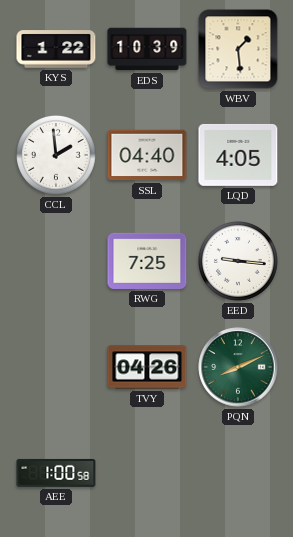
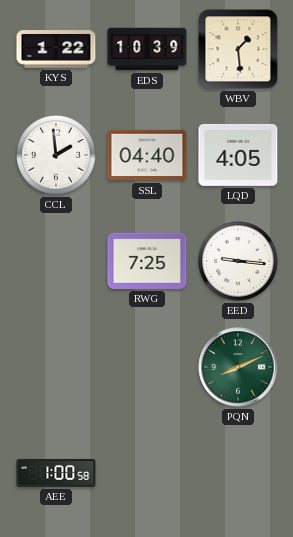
TVY: 04:26 -> none (147, 367)
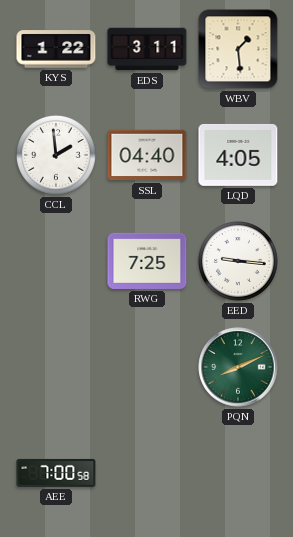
EDS: 10:39 -> 3:11 (147, 49)
AEE: 1:00 -> 7:00 (56, 473)
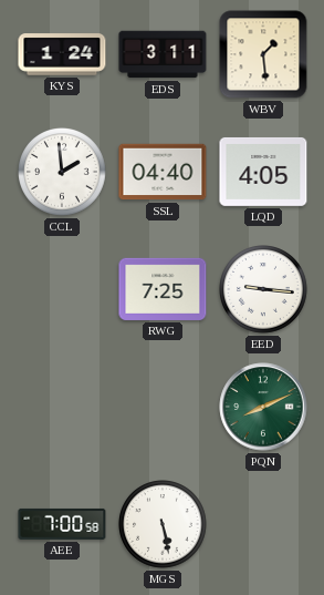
KYS: 1:22 -> 1:24 (62, 54)
MGS: none -> 5:28 (164, 525)
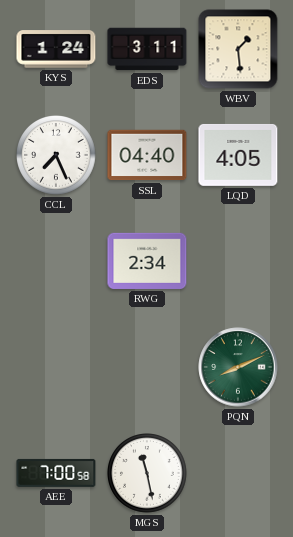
CCL: 1:59 -> 7:26 (57, 156)
RWG: 7:25 -> 2:34 (147, 261)
EED: 9:16 -> none (264, 290)
MGS: 5:28 -> 11:28 (148, 474)
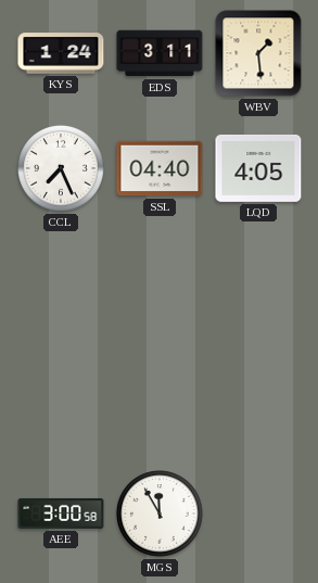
RWG: 2:34 -> none (147, 261)
PQN: 8:11 -> none (238, 367)
AEE: 7:00 -> 3:00 (61, 514)
MGS: 11:28 -> 11:55 (161, 515)
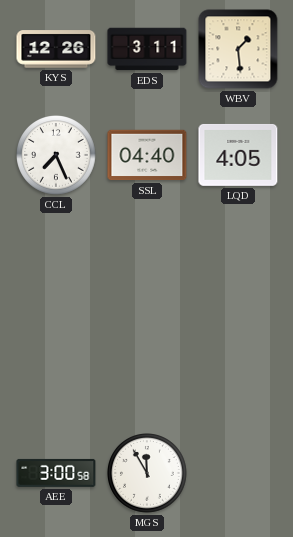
KYS: 1:24 -> 12:26 (56, 49)
